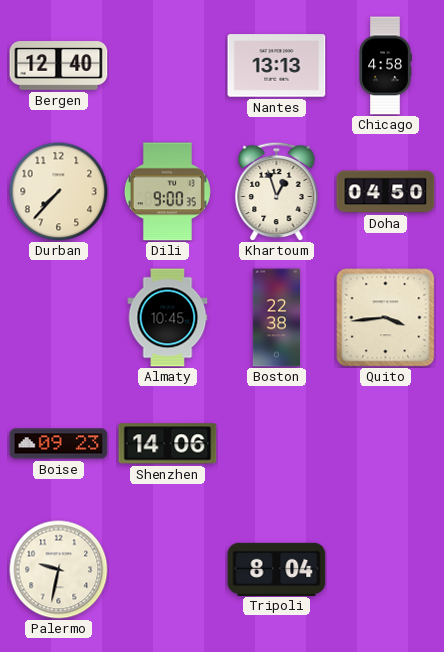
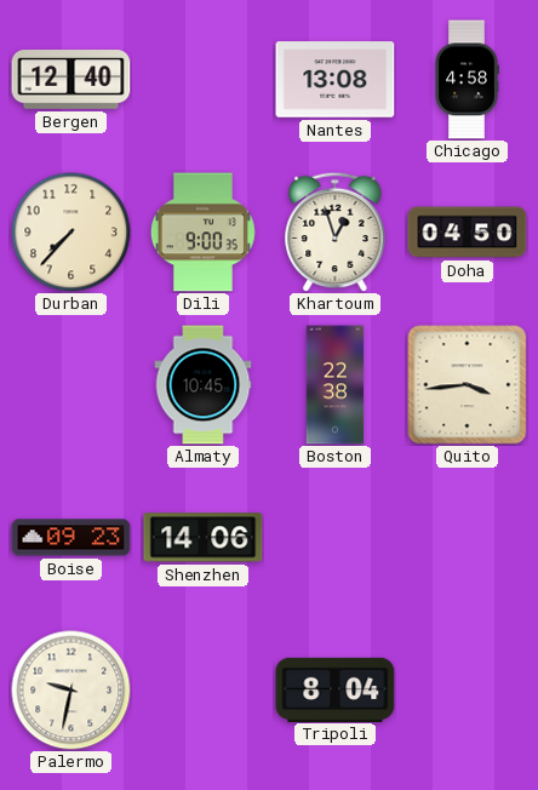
Nantes: 13:13 -> 13:08 (336, 80)
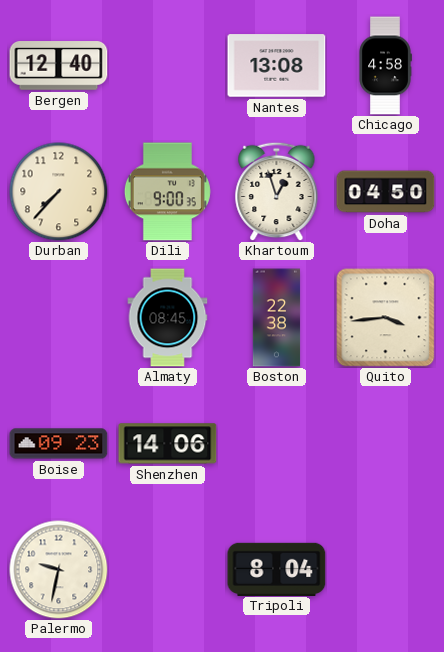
Almaty: 10:45 -> 08:45 (168, 318)
